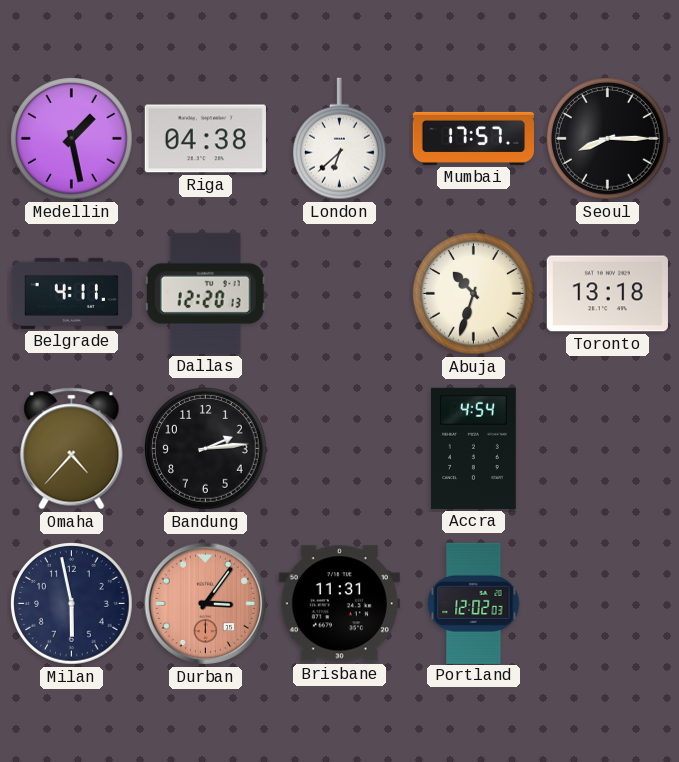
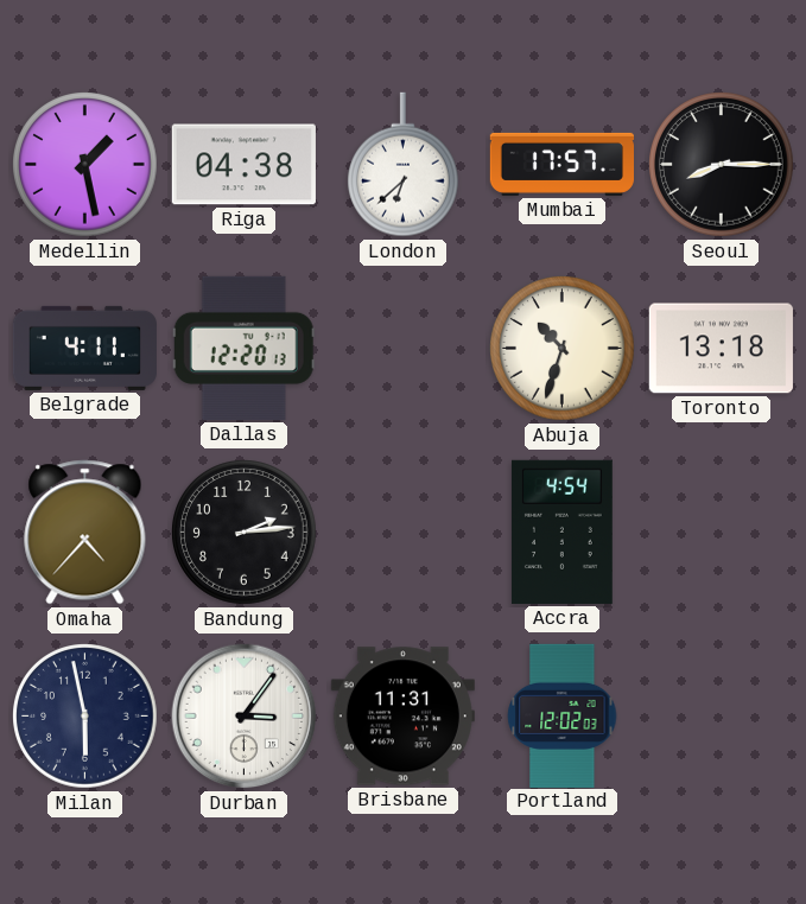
Durban dial: salmon -> white (245, 717)
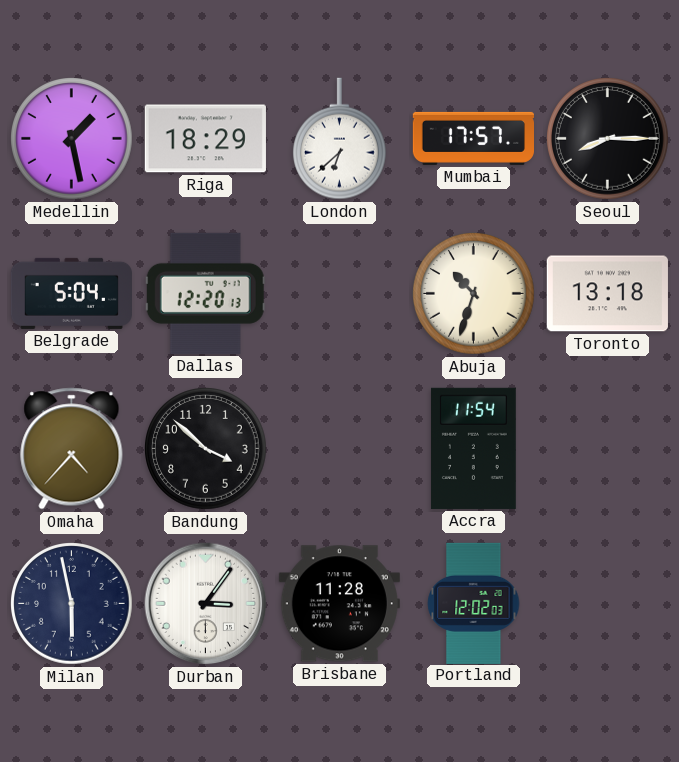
Riga: 04:38 -> 18:29 (205, 139)
Belgrade: 4:11 -> 5:04 (71, 293)
Bandung: 2:14 -> 3:52 (206, 449)
Accra: 4:54 -> 11:54 (473, 448)
Brisbane: 11:31 -> 11:28 (339, 604)
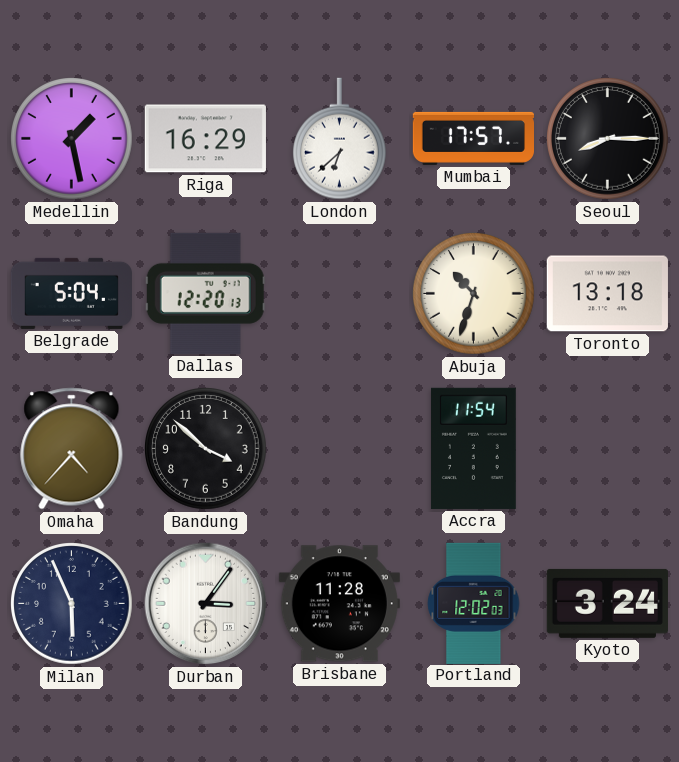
Riga: 18:29 -> 16:29 (205, 139)
Milan: 5:58 -> 5:56 (72, 604)
Kyoto: none -> 3:24 (607, 603)
